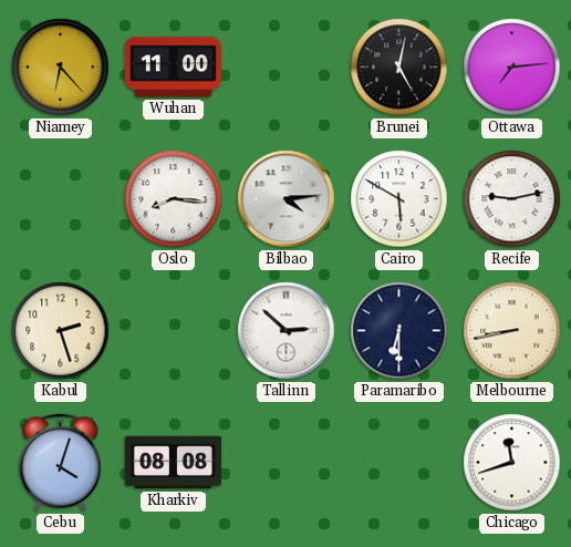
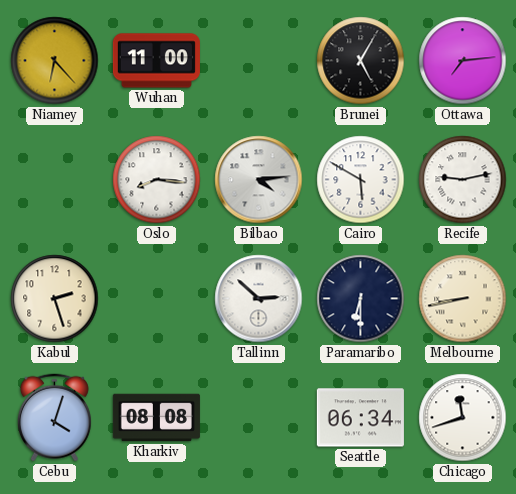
Brunei: 5:02 -> 5:05 (361, 61)
Seattle: none -> 06:34 (360, 418)
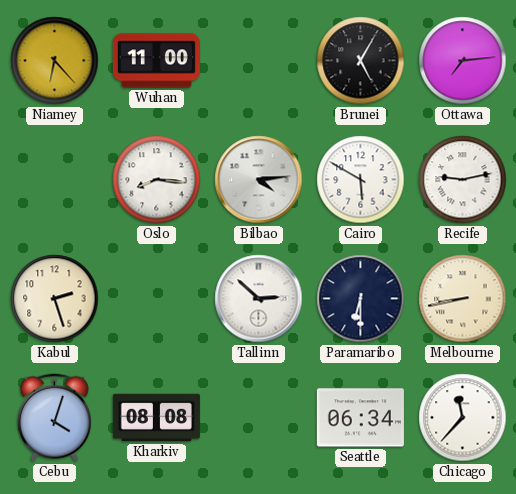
Chicago: 11:42 -> 11:37 (463, 418)
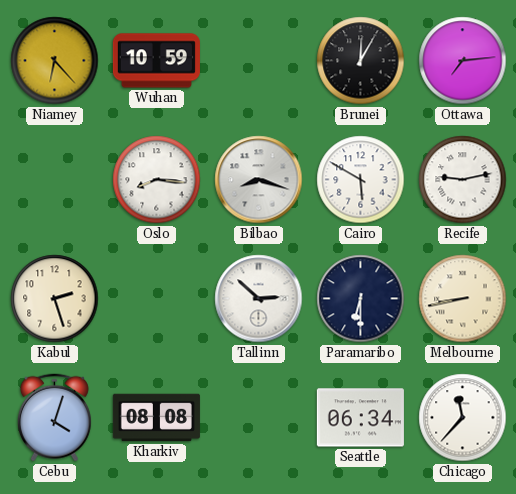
Wuhan: 11:00 -> 10:59 (156, 61)
Brunei: 5:05 -> 12:05 (361, 61)
Bilbao: 4:14 -> 8:18 (259, 180)
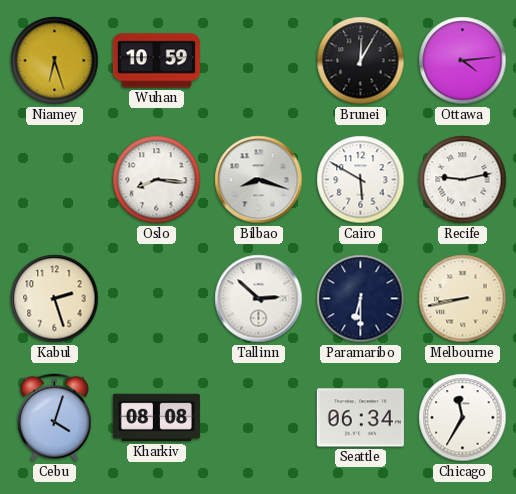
Niamey: 6:23 -> 6:27 (55, 61)
Ottawa: 7:14 -> 4:14 (463, 61)
Chicago: 11:37 -> 11:35 (463, 418)
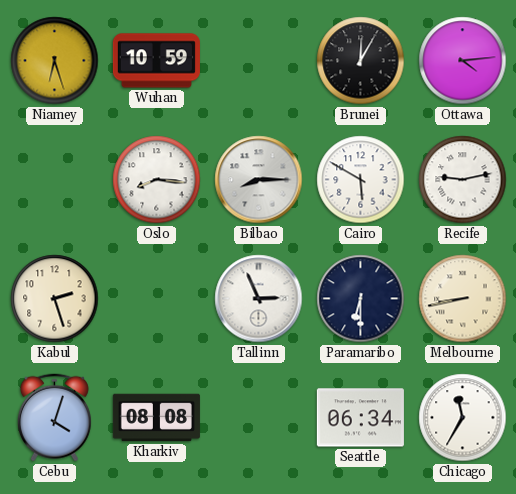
Bilbao: 8:18 -> 8:15 (259, 180)
Tallinn: 2:52 -> 2:56 (259, 299)
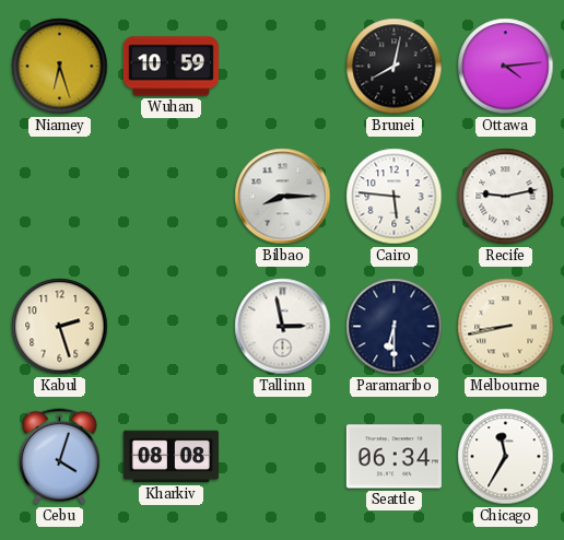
Brunei: 12:05 -> 8:02 (395, 67)
Oslo: 8:16 -> none (157, 180)
Cairo: 5:50 -> 5:46 (395, 197)
Tallinn: 2:56 -> 2:58 (283, 327)
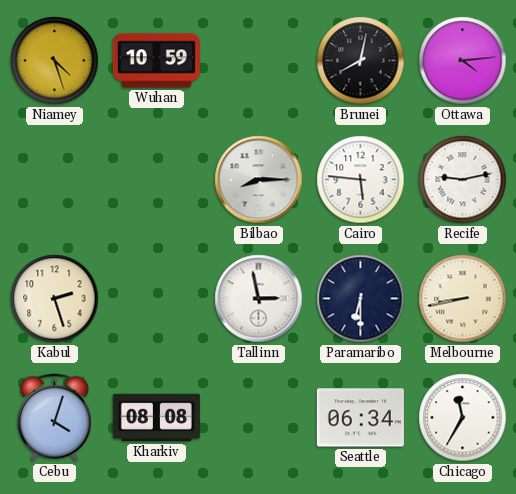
Niamey: 6:27 -> 4:27 (55, 61)
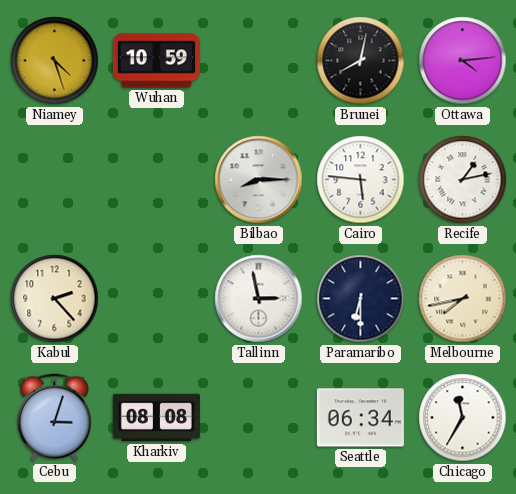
Recife: 9:13 -> 1:13 (463, 180)
Kabul: 2:27 -> 2:23 (55, 299)
Melbourne: 8:43 -> 7:43 (463, 299)
Cebu: 4:03 -> 3:03 (54, 418)
